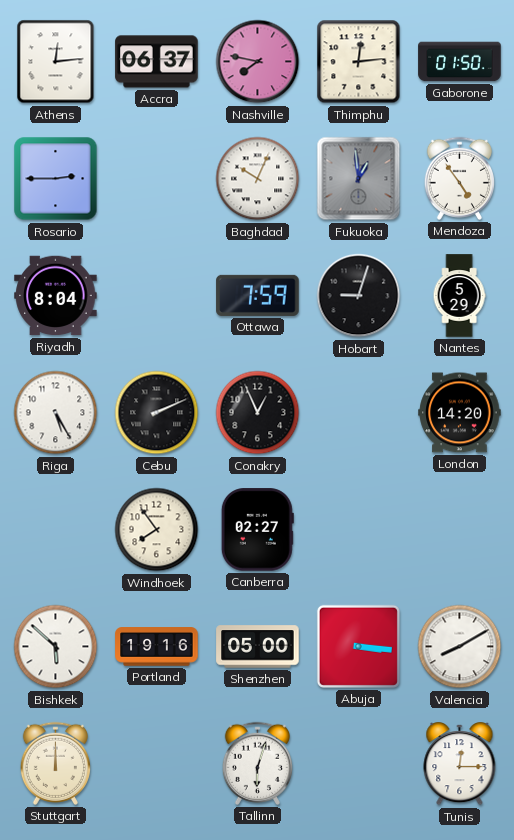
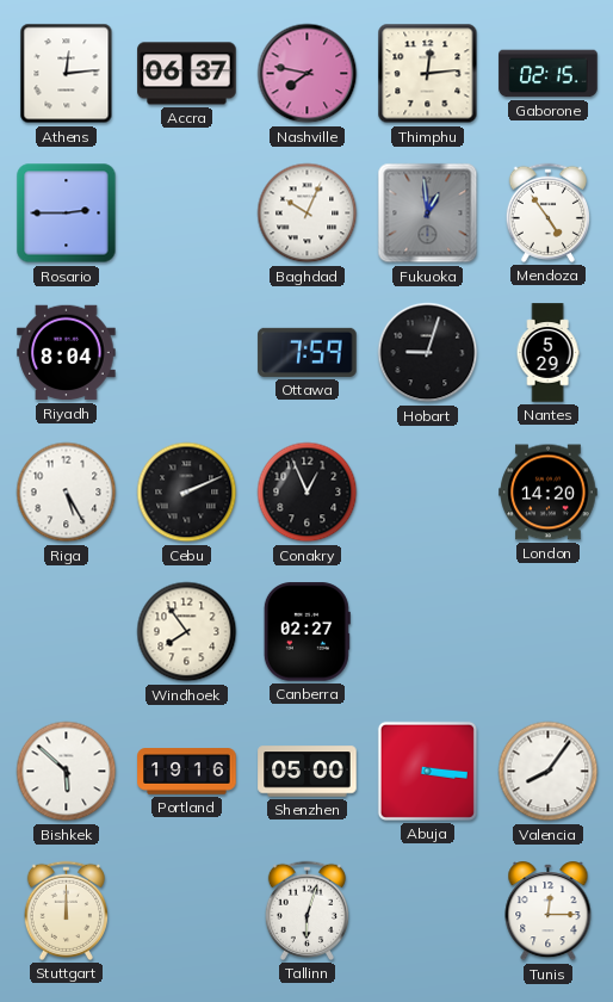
Gaborone: 01:50 -> 02:15 (549, 74)
Valencia: 8:10 -> 8:06 (549, 772)
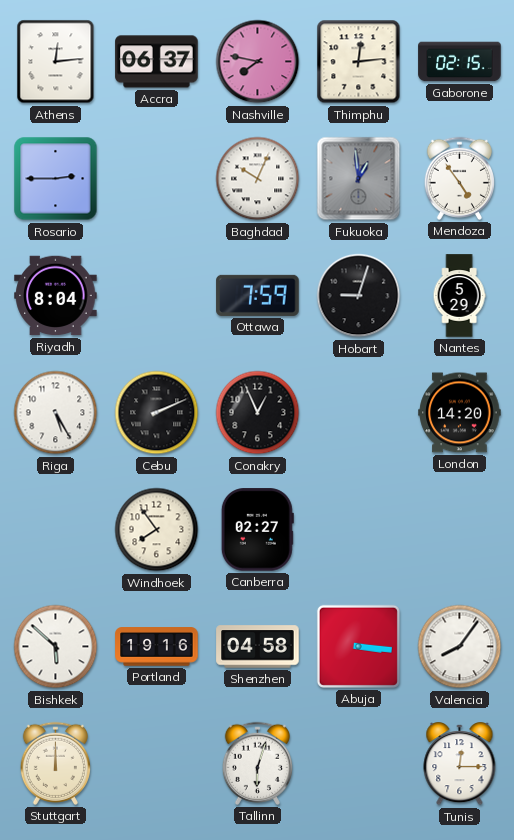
Shenzhen: 05:00 -> 04:58 (258, 647)
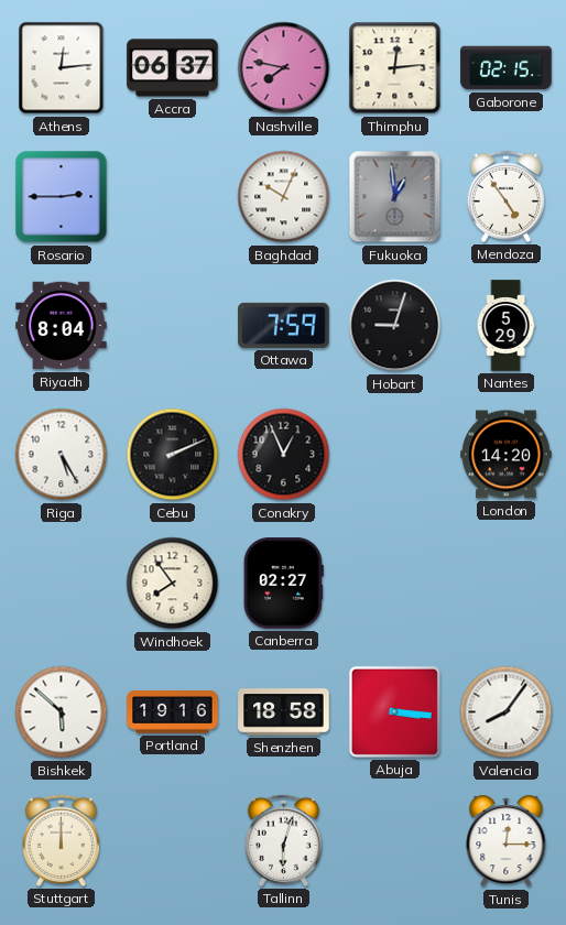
Shenzhen: 04:58 -> 18:58 (284, 712)
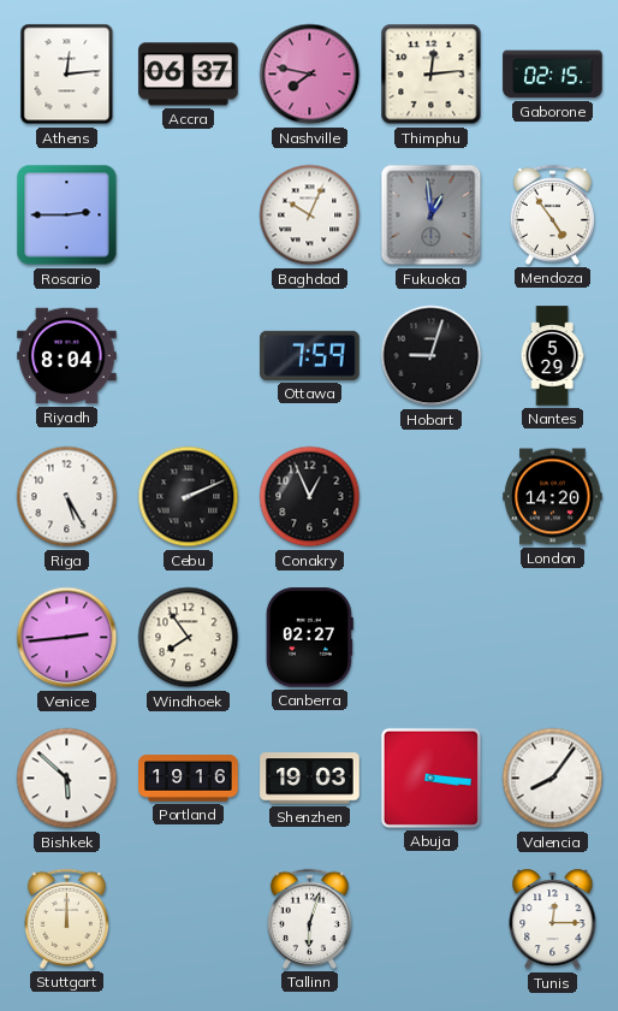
Venice: none -> 2:44 (67, 638)
Shenzhen: 18:58 -> 19:03 (310, 779)
